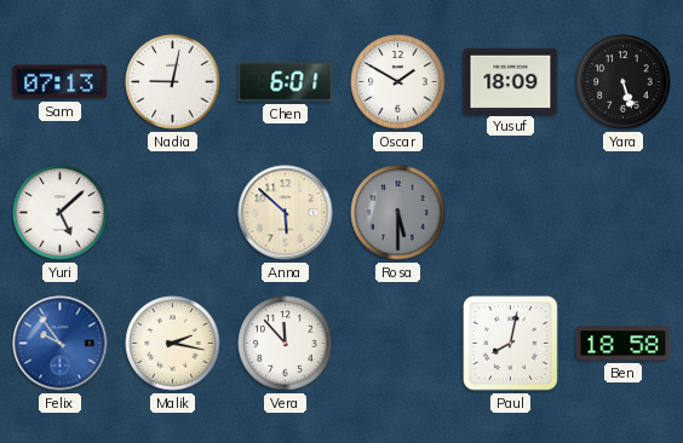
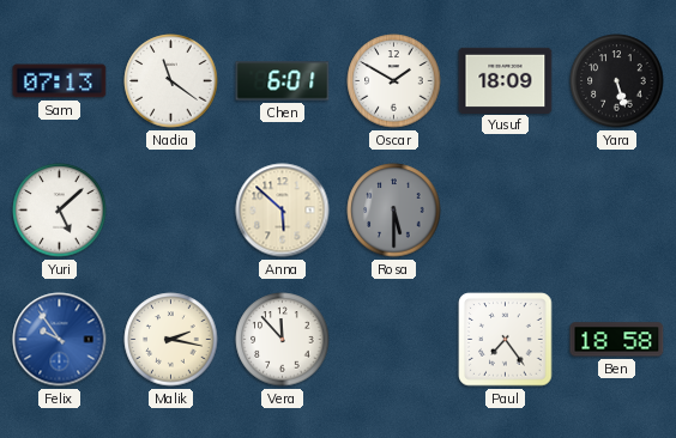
Nadia: 9:02 -> 11:21 (171, 81)
Paul: 8:02 -> 7:24 (506, 340)
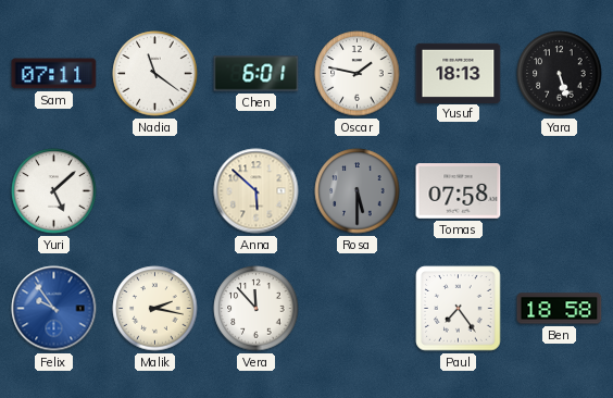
Sam: 07:13 -> 07:11 (54, 74)
Oscar: 1:50 -> 1:47 (358, 74)
Yusuf: 18:09 -> 18:13 (459, 73)
Tomas: none -> 07:58 (459, 191)
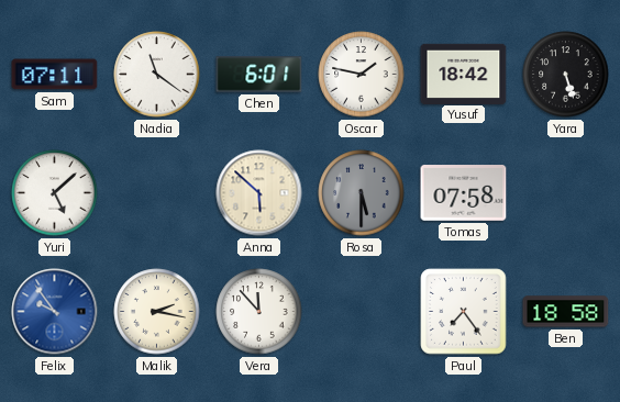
Yusuf: 18:13 -> 18:42 (464, 74)
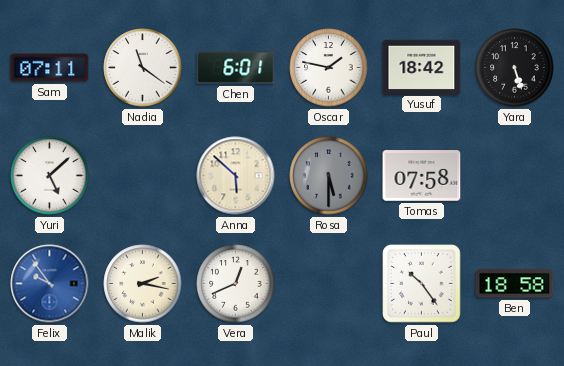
Vera: 11:53 -> 12:41 (236, 284)
Paul: 7:24 -> 10:24 (422, 284)
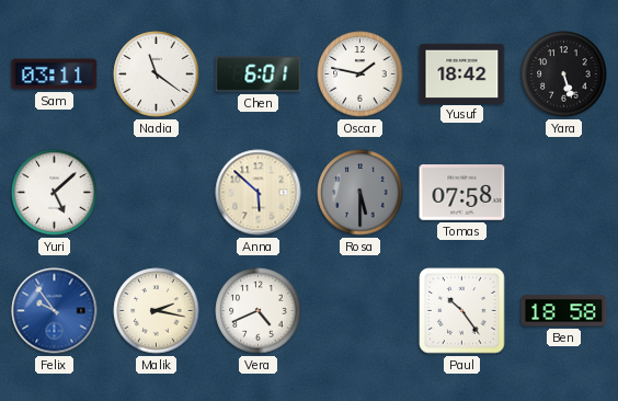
Sam: 07:11 -> 03:11 (55, 75)
Vera: 12:41 -> 4:41 (259, 311)
